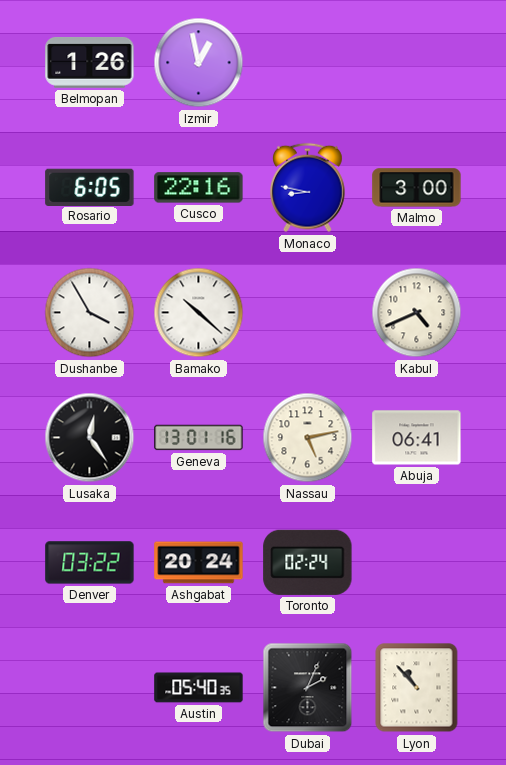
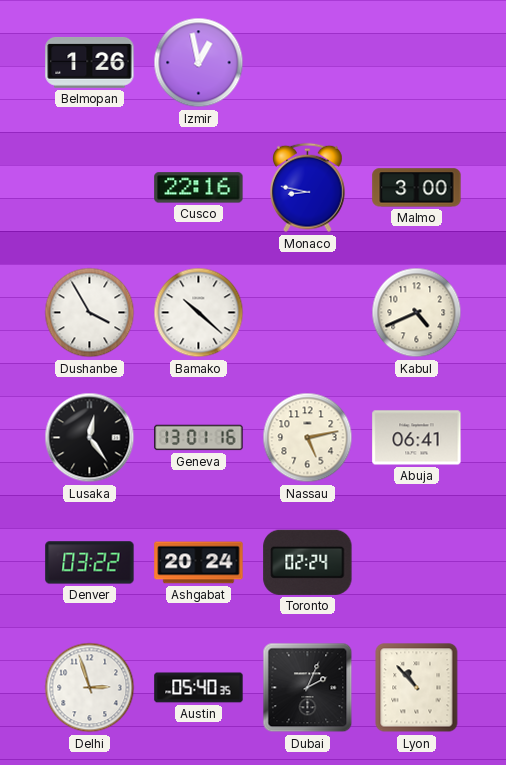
Rosario: 6:05 -> none (90, 187)
Delhi: none -> 2:57 (90, 688)
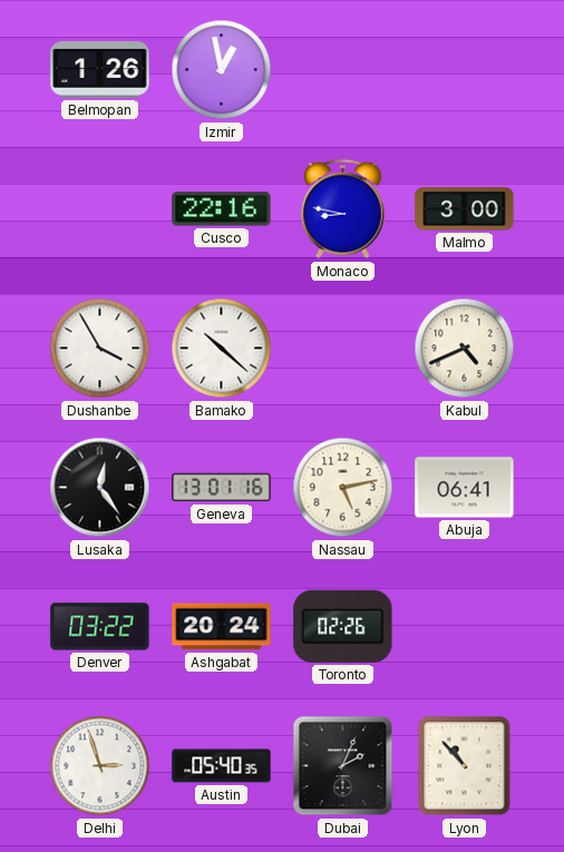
Toronto: 02:24 -> 02:26 (343, 626)
